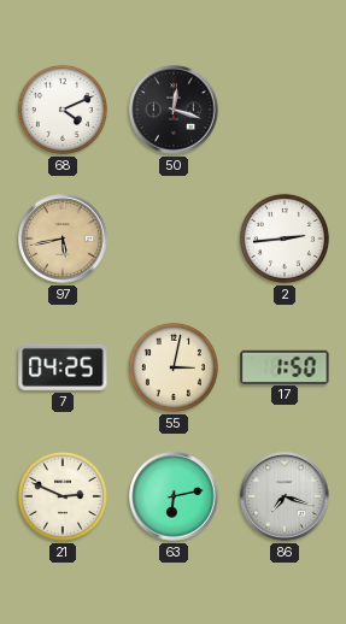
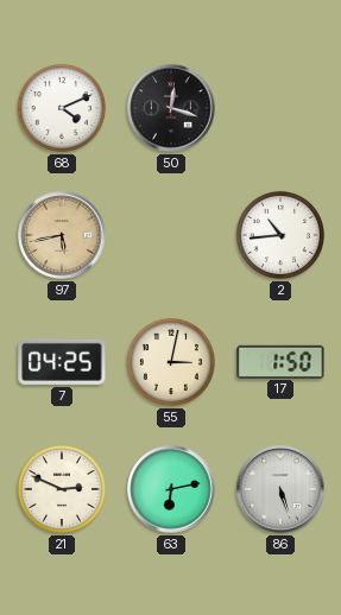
2: 2:44 -> 10:44 (280, 235)
86: 7:18 -> 5:27 (280, 489)
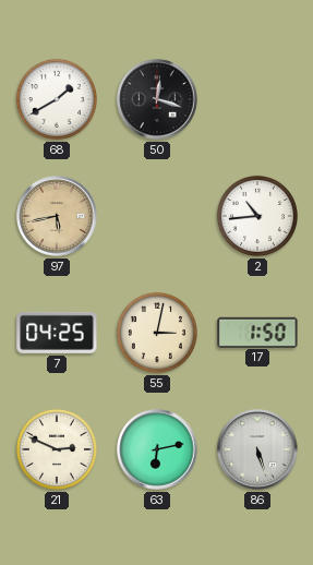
68: 4:11 -> 1:40 (57, 99)
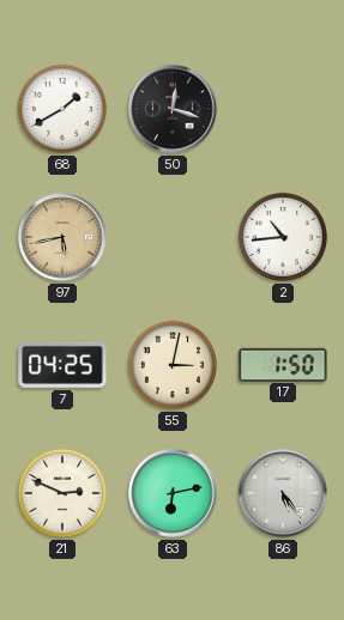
86: 5:27 -> 5:24 (283, 493)
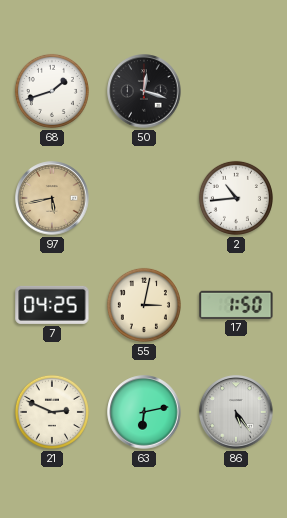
68: 1:40 -> 1:42 (52, 91)
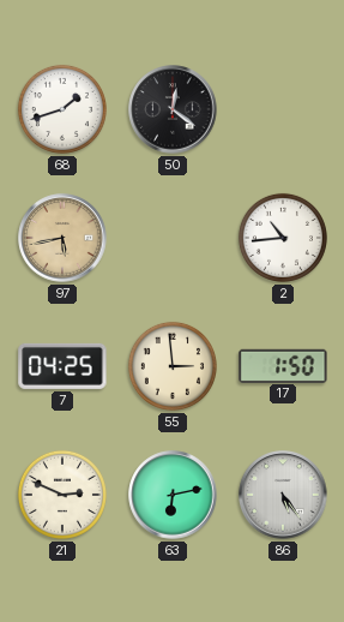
50: 12:18 -> 12:21 (173, 109)
55: 3:02 -> 2:59 (173, 366)
